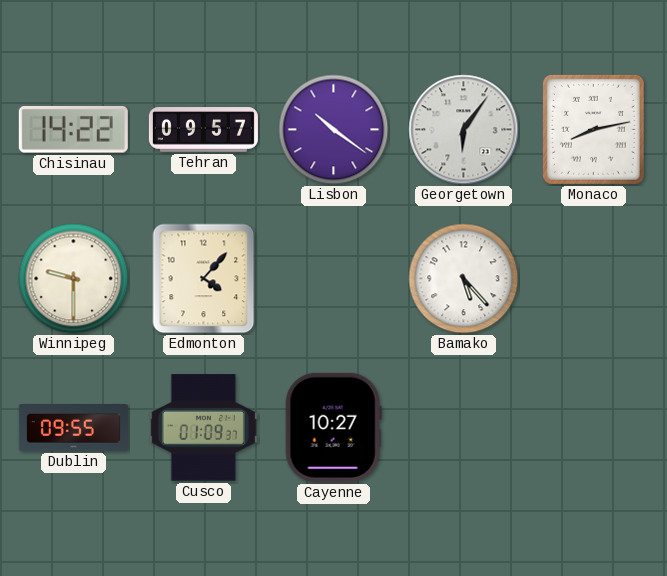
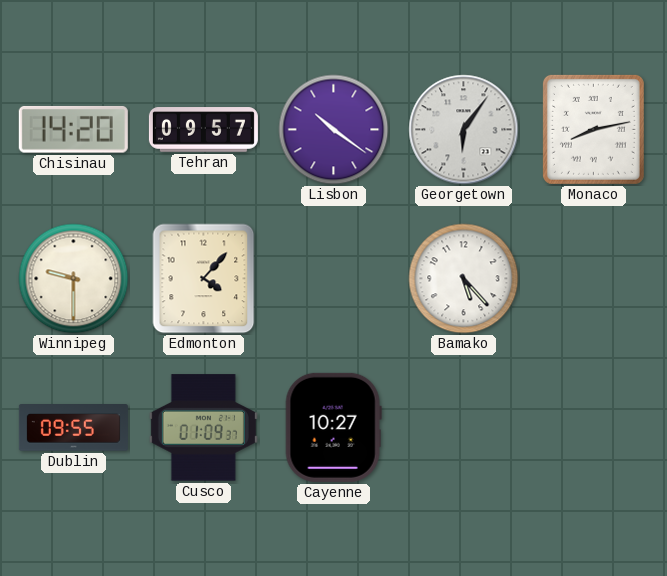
Chisinau: 14:22 -> 14:20 (73, 129)
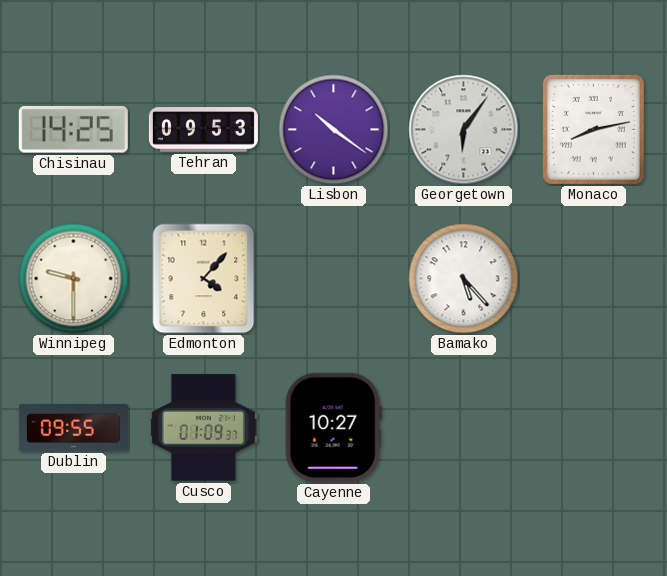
Chisinau: 14:20 -> 14:25 (73, 129)
Tehran: 09:57 -> 09:53 (203, 130)
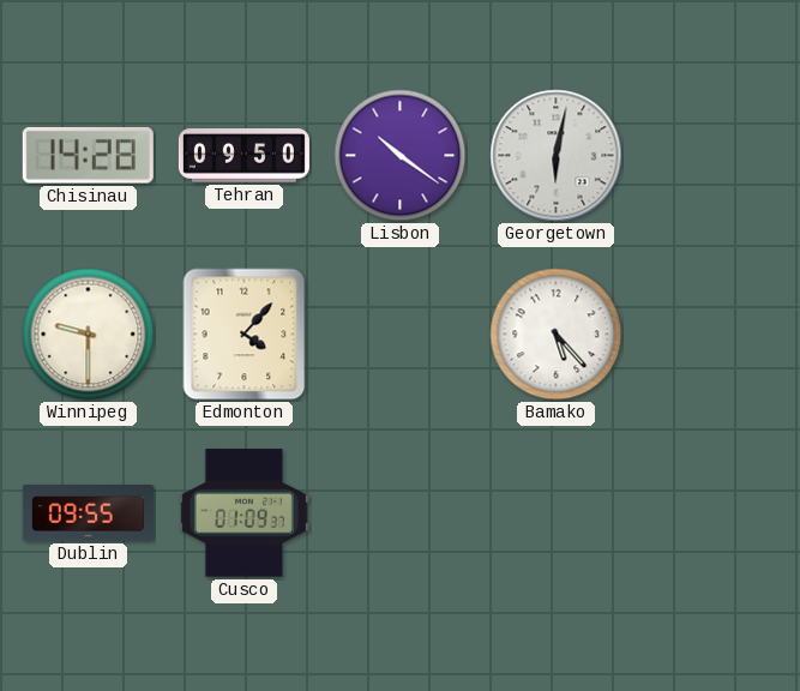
Chisinau: 14:25 -> 14:28 (88, 155)
Tehran: 09:53 -> 09:50 (243, 156)
Georgetown: 6:06 -> 6:02 (557, 156)
Monaco: 8:13 -> none (593, 129)
Cayenne: 10:27 -> none (333, 427)
